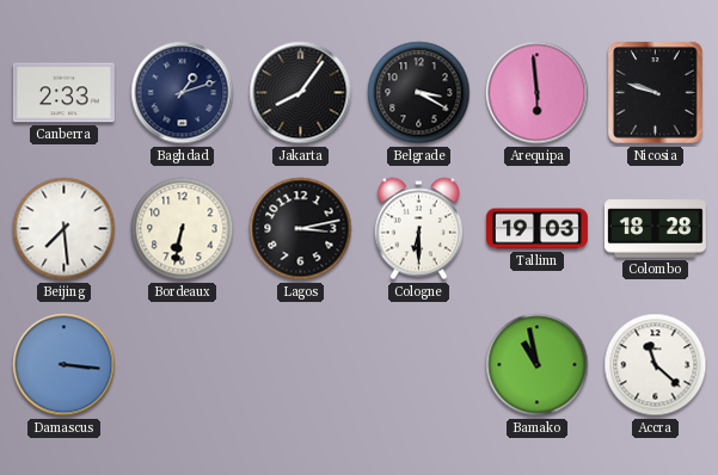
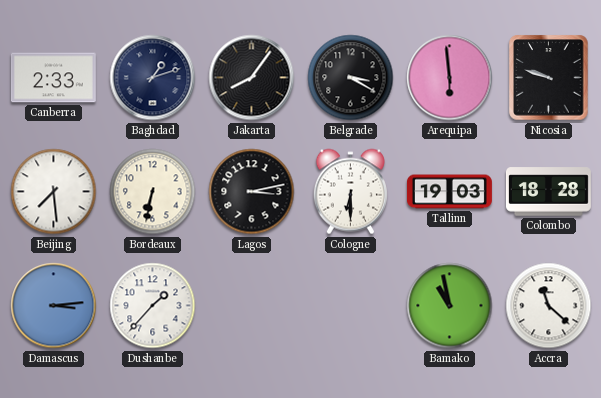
Damascus: 3:16 -> 3:14 (54, 306)
Dushanbe: none -> 1:37 (153, 306)
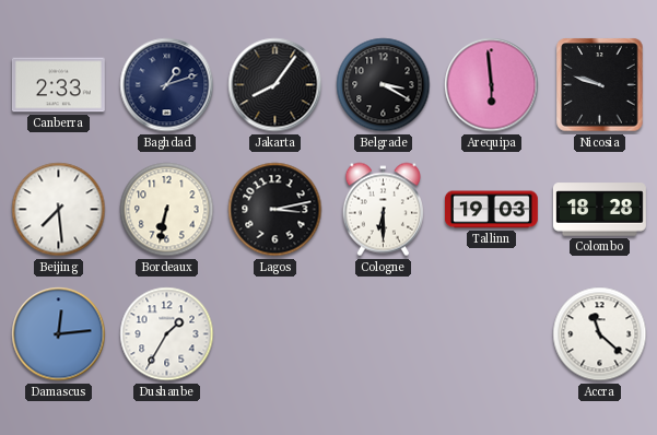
Damascus: 3:14 -> 12:14 (59, 334)
Dushanbe: 1:37 -> 1:35 (167, 334)
Bamako: 10:58 -> none (450, 306)
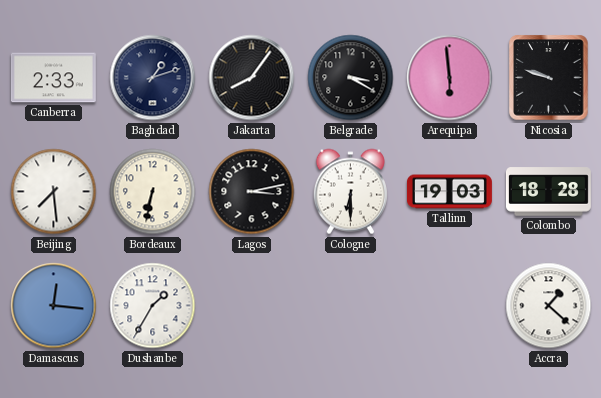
Damascus: 12:14 -> 12:16 (54, 306)
Accra: 11:22 -> 1:22 (549, 306)
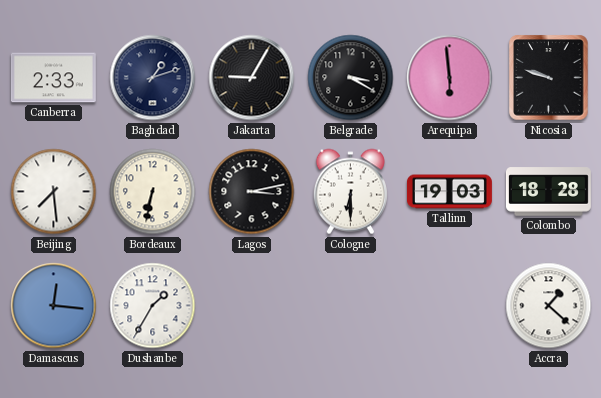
Jakarta: 8:06 -> 9:05 (252, 78)
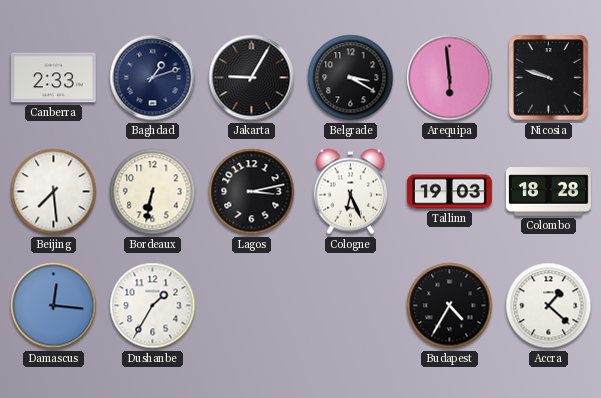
Cologne: 6:30 -> 6:26 (350, 192)
Budapest: none -> 4:35 (450, 306)
